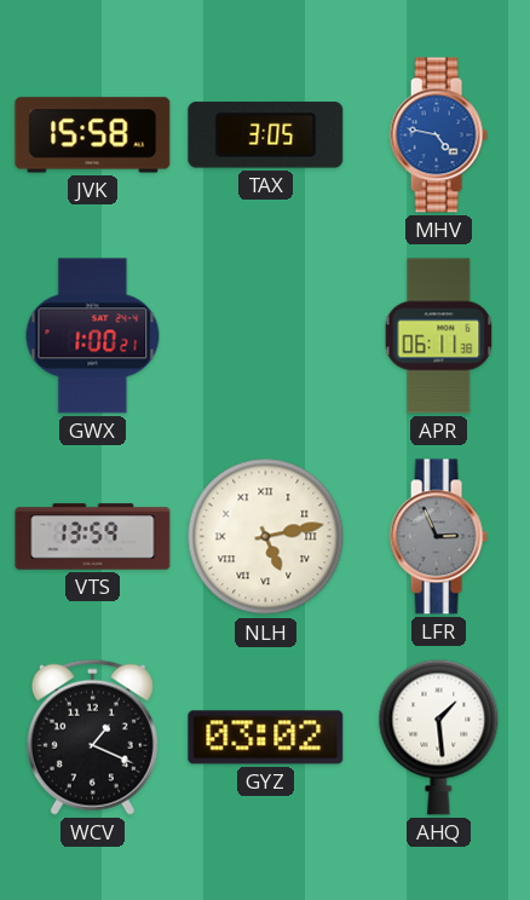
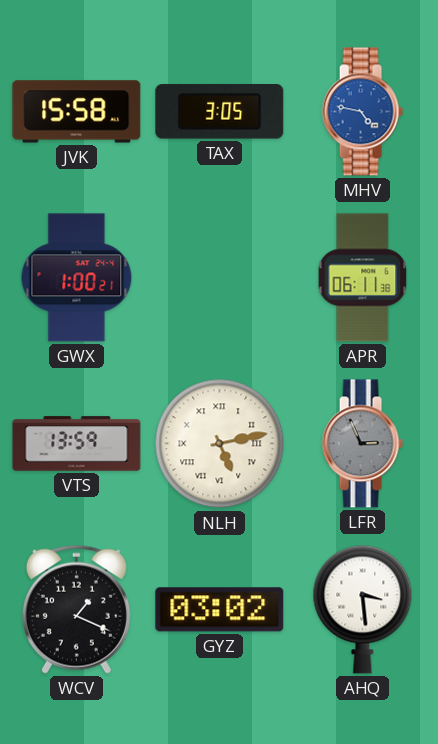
AHQ: 1:29 -> 3:29 (363, 609)
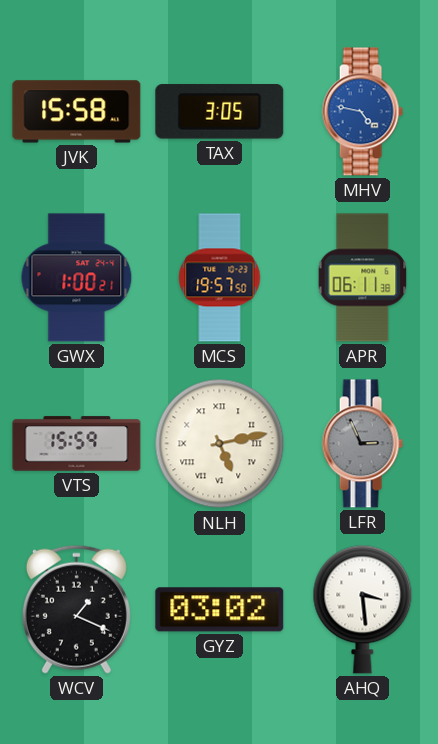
MCS: none -> 19:57 (220, 278)
VTS: 13:59 -> 15:59 (77, 444)
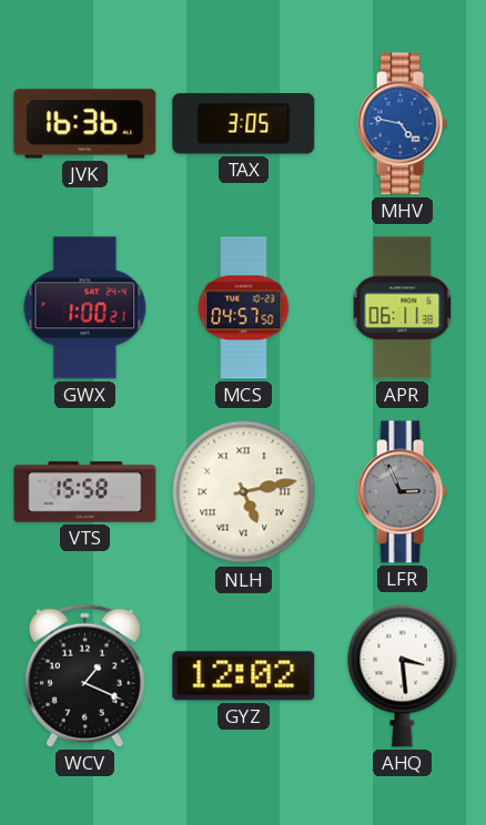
JVK: 15:58 -> 16:36 (85, 124)
MCS: 19:57 -> 04:57 (244, 308)
VTS: 15:59 -> 15:58 (85, 492)
GYZ: 03:02 -> 12:02 (244, 676)
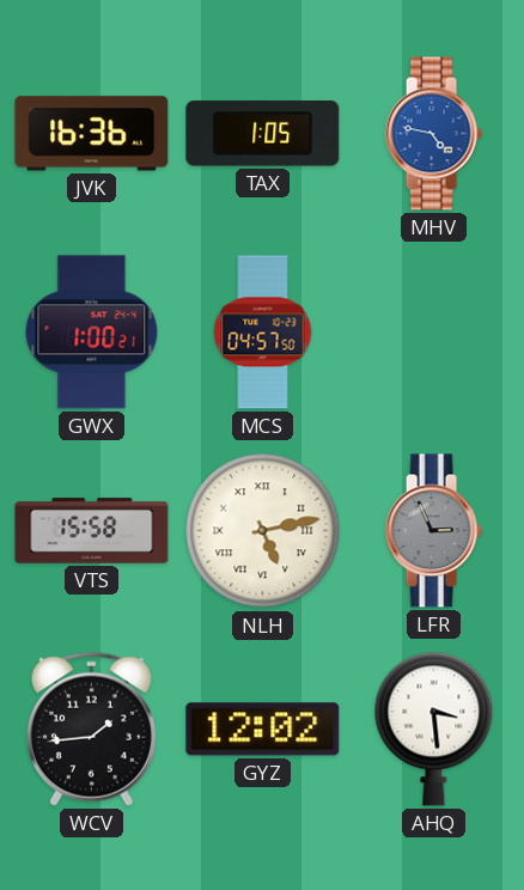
TAX: 3:05 -> 1:05 (263, 134)
APR: 06:11 -> none (403, 308)
WCV: 1:19 -> 1:44 (91, 729)
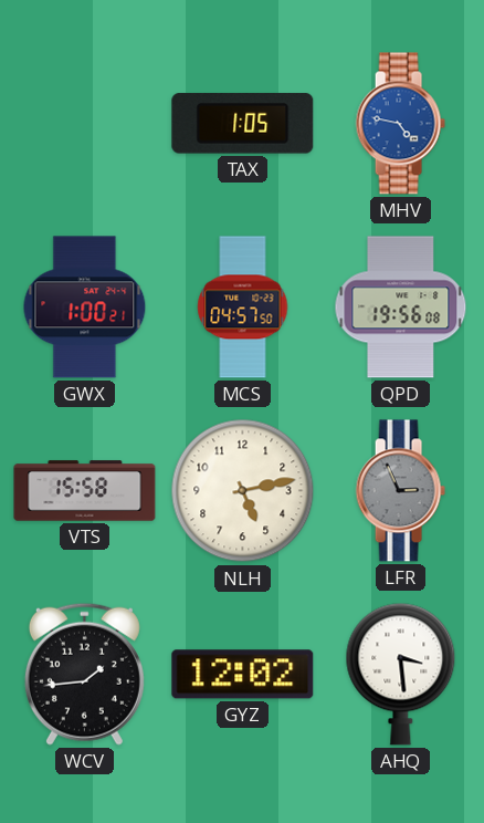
JVK: 16:36 -> none (92, 134)
QPD: none -> 19:56 (401, 308)
NLH numerals: Roman -> Arabic (243, 491)
